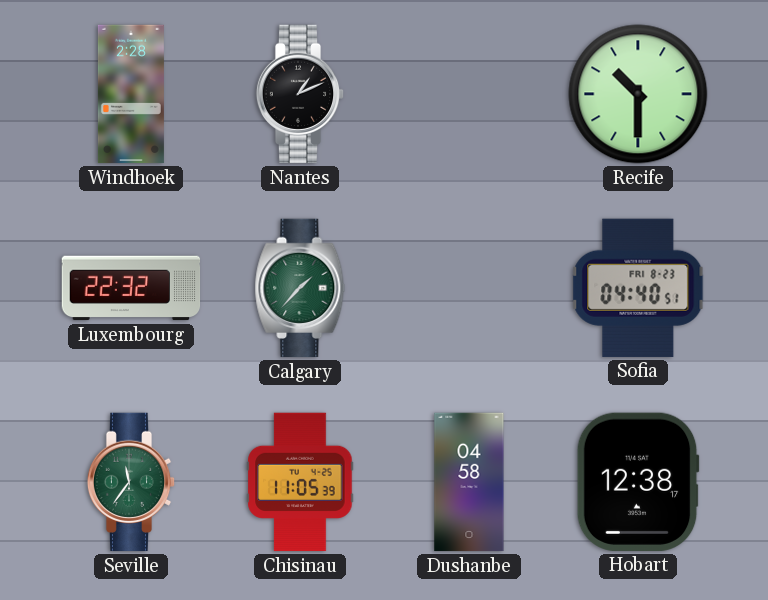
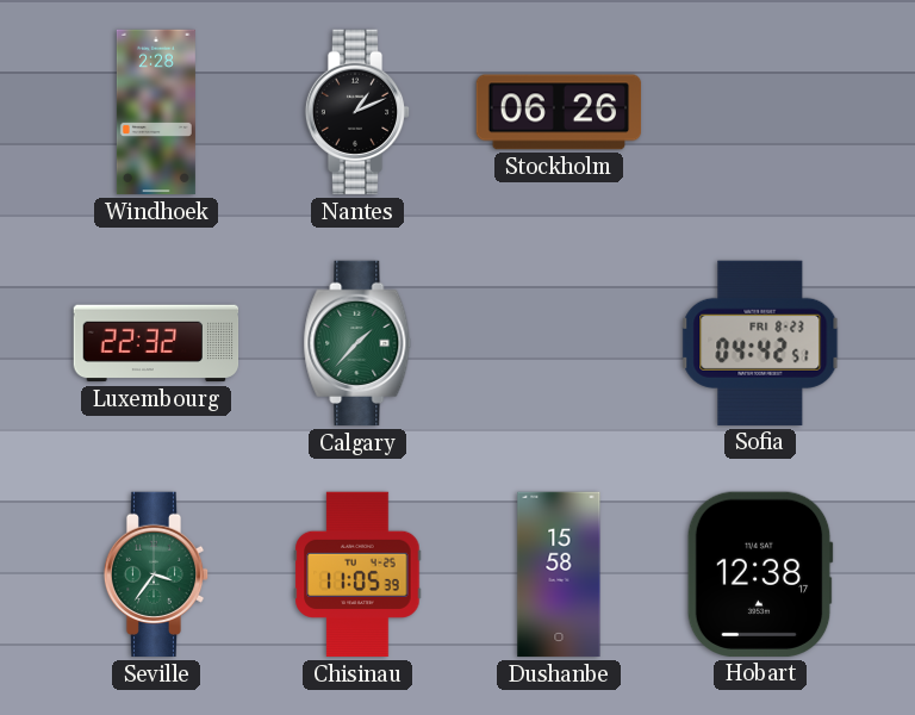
Stockholm: none -> 06:26 (559, 112)
Recife: 10:30 -> none (638, 94)
Sofia: 04:40 -> 04:42 (760, 343)
Seville: 11:36 -> 3:36 (156, 574)
Dushanbe: 04:58 -> 15:58 (559, 574)
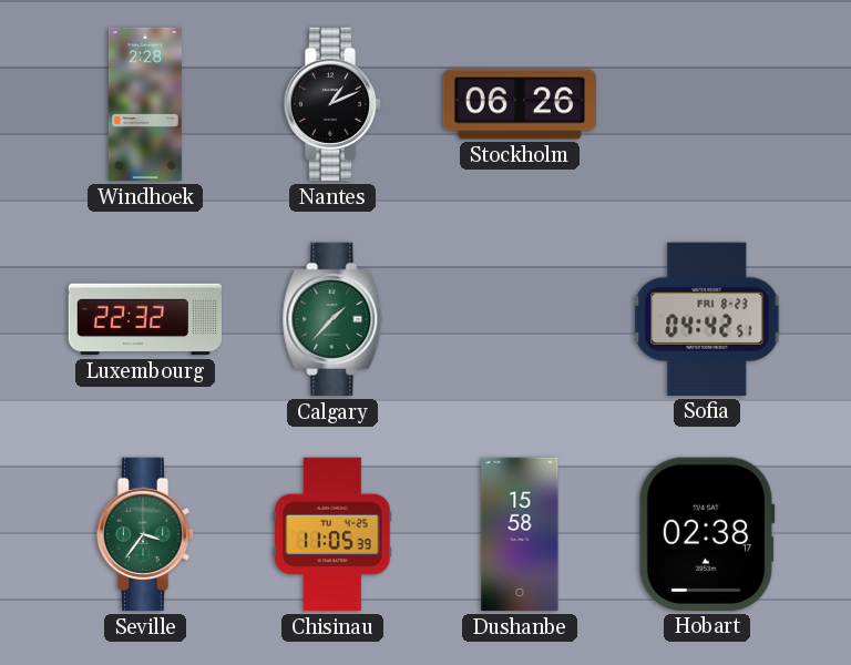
Hobart: 12:38 -> 02:38 (707, 534)
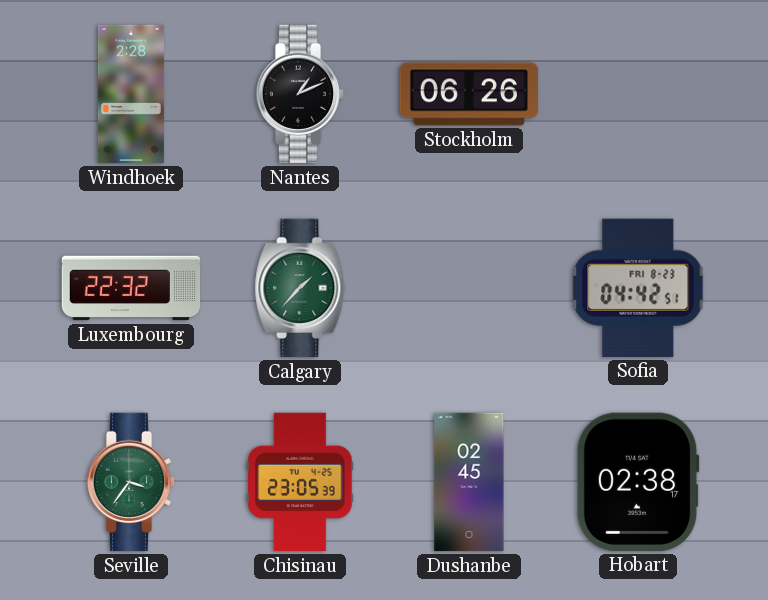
Chisinau: 11:05 -> 23:05 (300, 482)
Dushanbe: 15:58 -> 02:45 (469, 482)
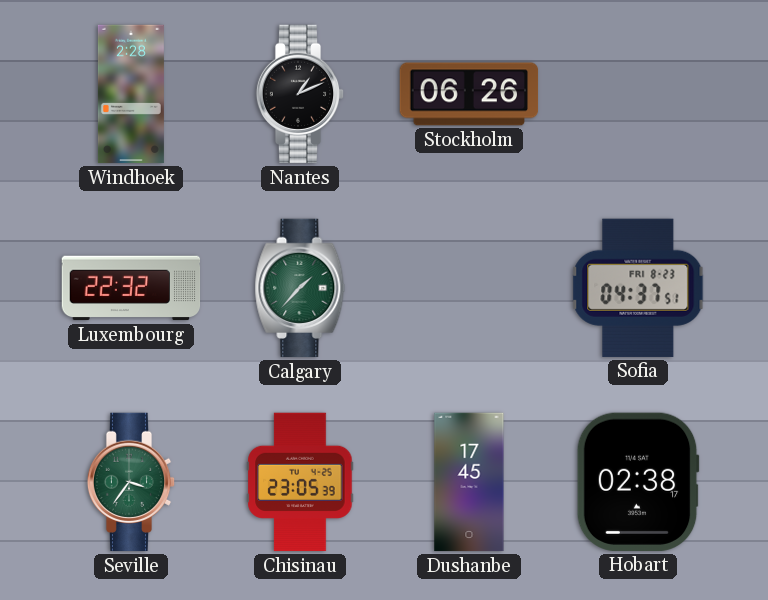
Sofia: 04:42 -> 04:37 (638, 288)
Dushanbe: 02:45 -> 17:45 (469, 482)
